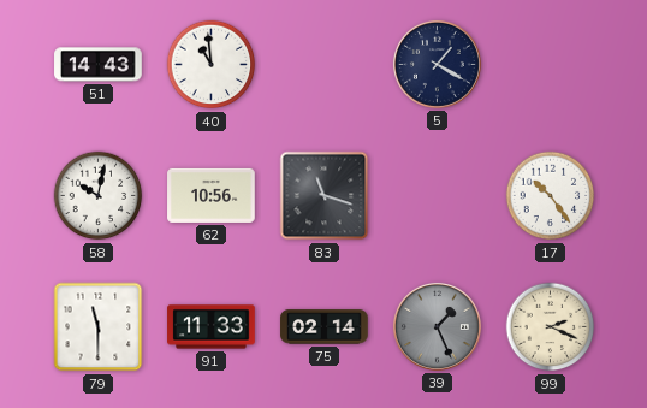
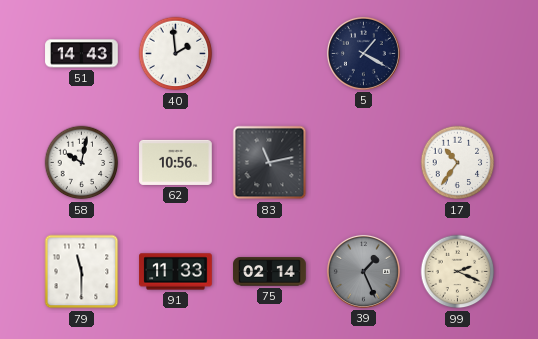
40: 10:59 -> 1:59 (176, 54)
83: 11:18 -> 11:13 (270, 163)
17: 10:24 -> 10:36 (458, 163)
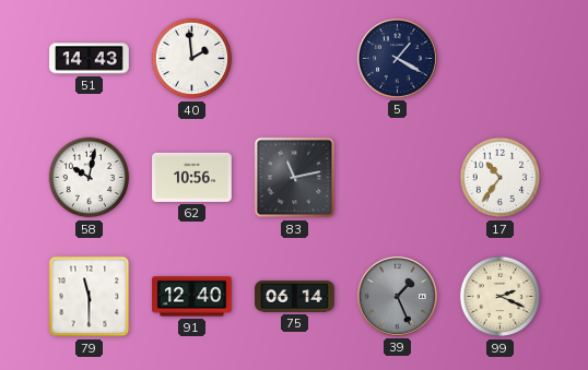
91: 11:33 -> 12:40 (192, 297)
75: 02:14 -> 06:14 (295, 297)
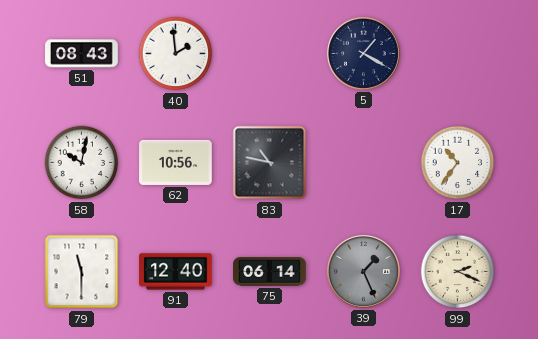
51: 14:43 -> 08:43 (82, 54)
83: 11:13 -> 10:47 (270, 163)
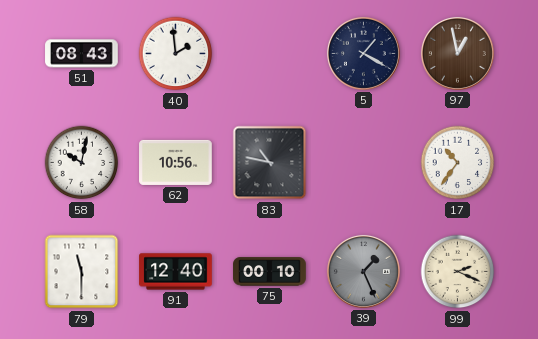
97: none -> 12:58 (457, 53)
75: 06:14 -> 00:10 (270, 272)
